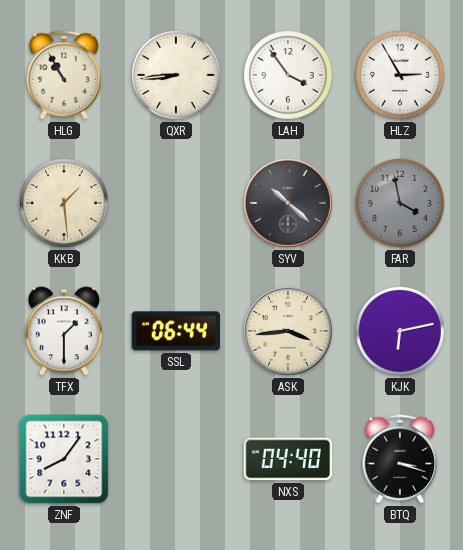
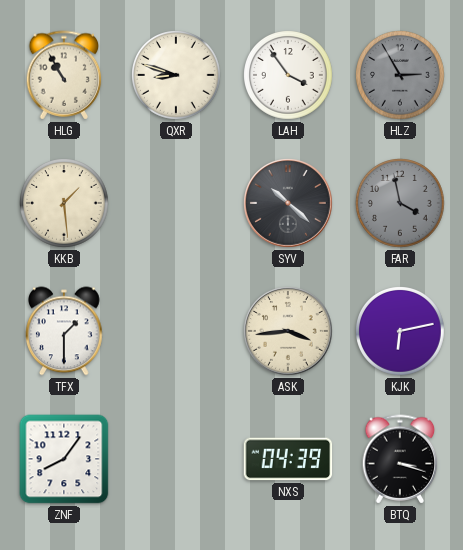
QXR: 8:44 -> 8:48 (177, 76)
HLZ dial: white -> grey (401, 76)
SSL: 06:44 -> none (175, 331)
NXS: 04:40 -> 04:39 (288, 459)
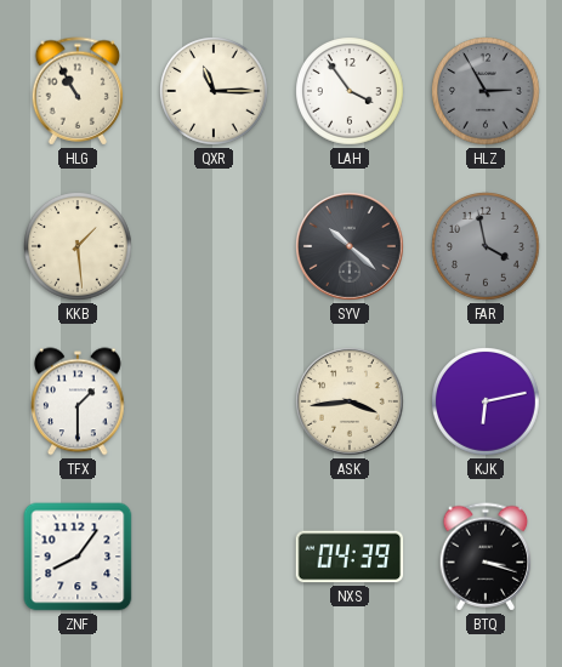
QXR: 8:48 -> 11:15 (215, 92)
